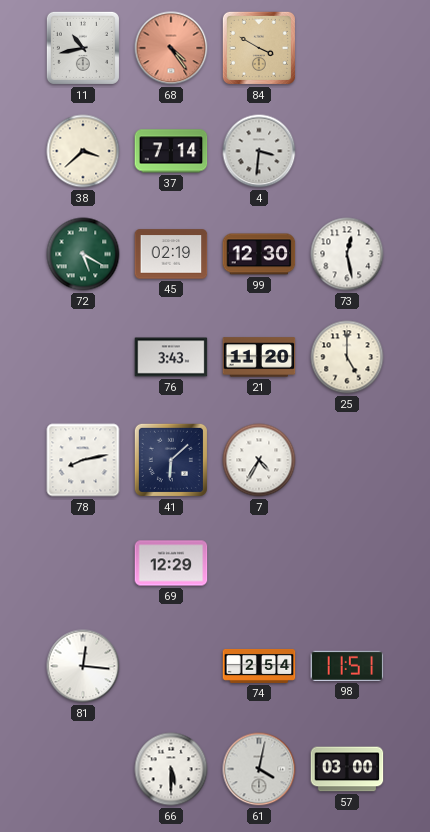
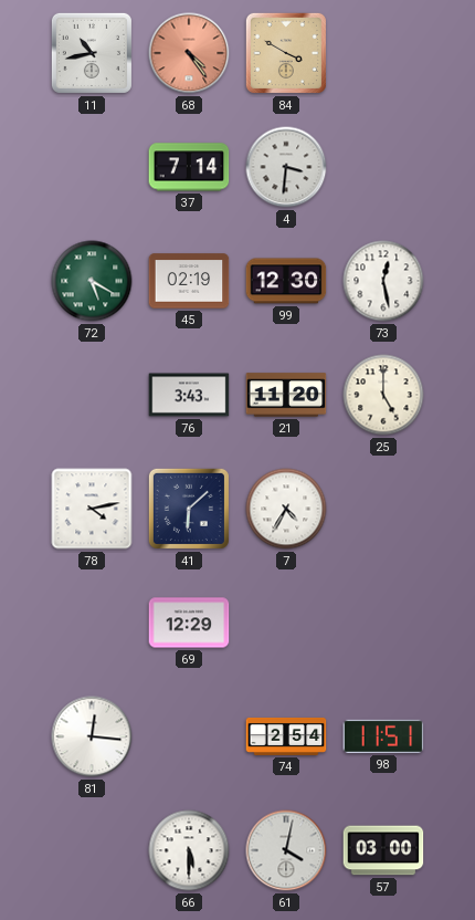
38: 3:38 -> none (83, 151)
78: 8:13 -> 4:13 (92, 509)
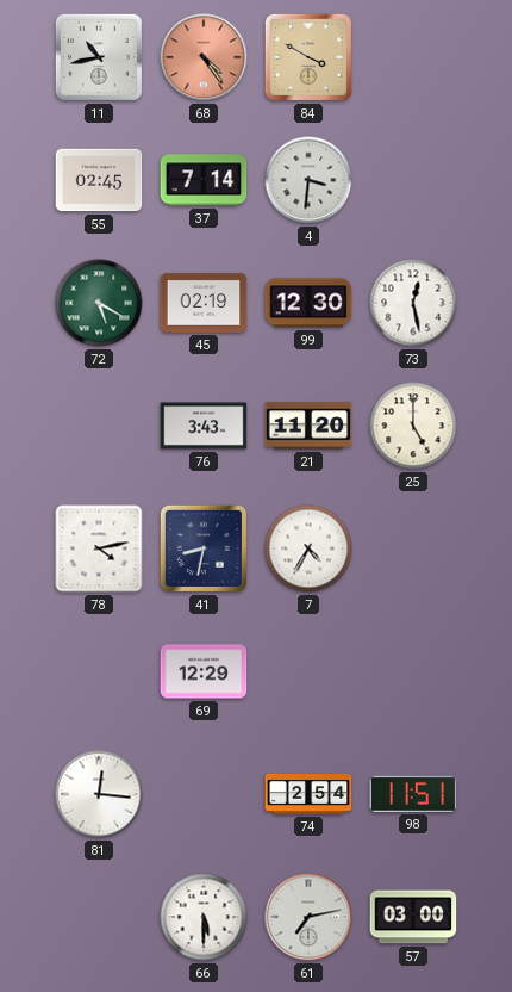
55: none -> 02:45 (99, 180)
41: 6:08 -> 8:32 (204, 548)
61: 4:02 -> 7:13 (308, 917)
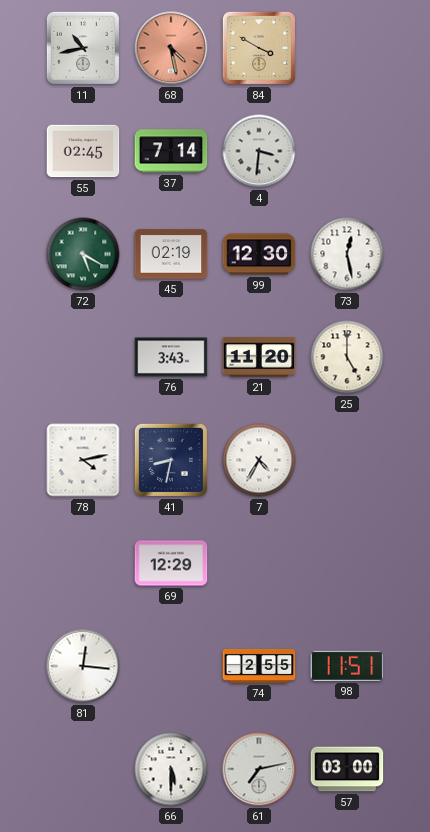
68: 4:24 -> 4:28 (171, 48)
74: 2:54 -> 2:55 (259, 666)
